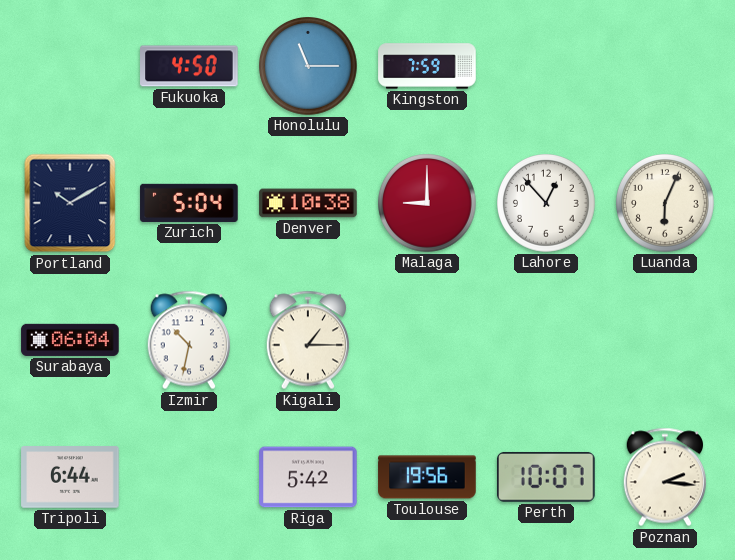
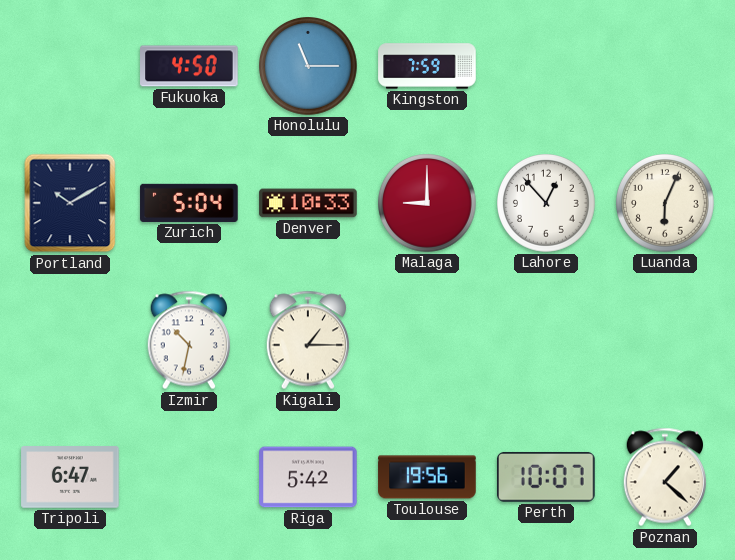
Denver: 10:38 -> 10:33 (308, 203)
Surabaya: 06:04 -> none (70, 340)
Tripoli: 6:44 -> 6:47 (70, 477)
Poznan: 2:16 -> 1:22 (665, 477)
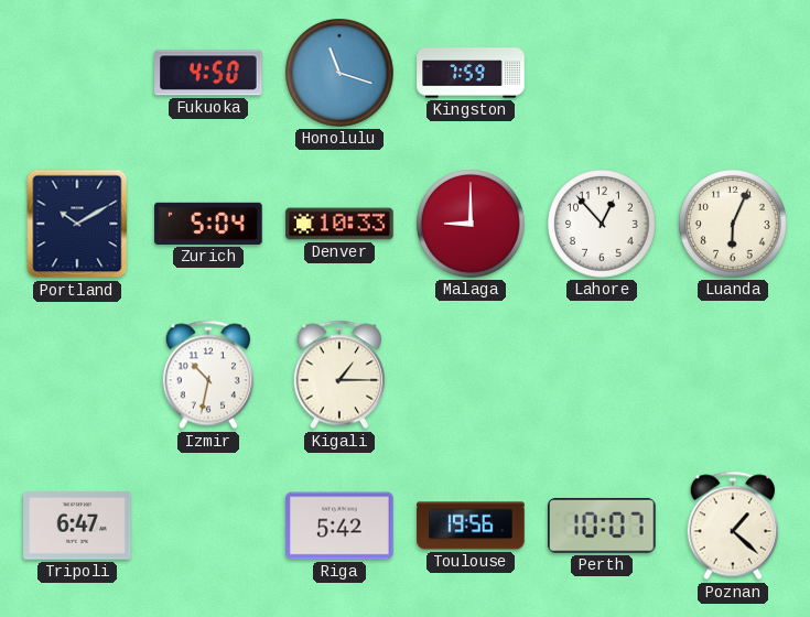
Honolulu: 11:15 -> 11:18 (341, 74)
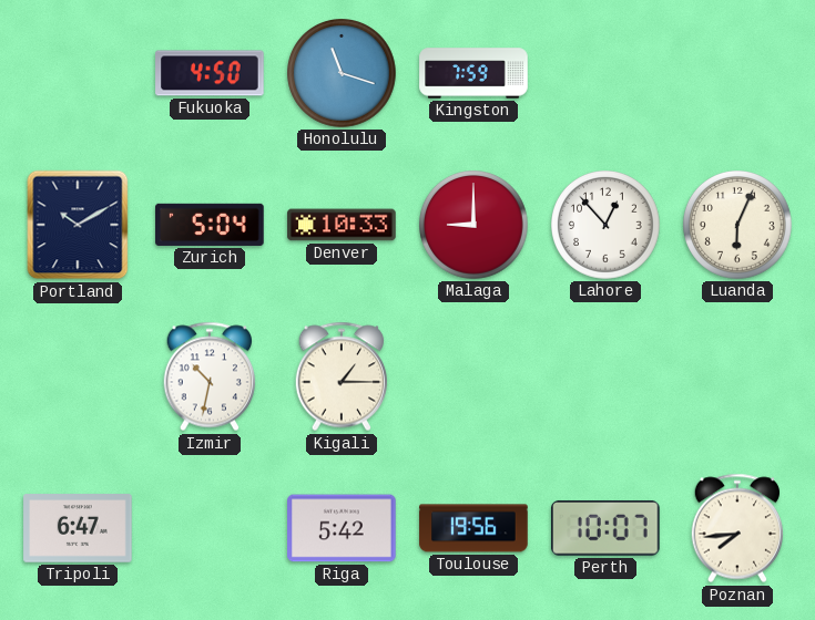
Poznan: 1:22 -> 7:44 (737, 528)
